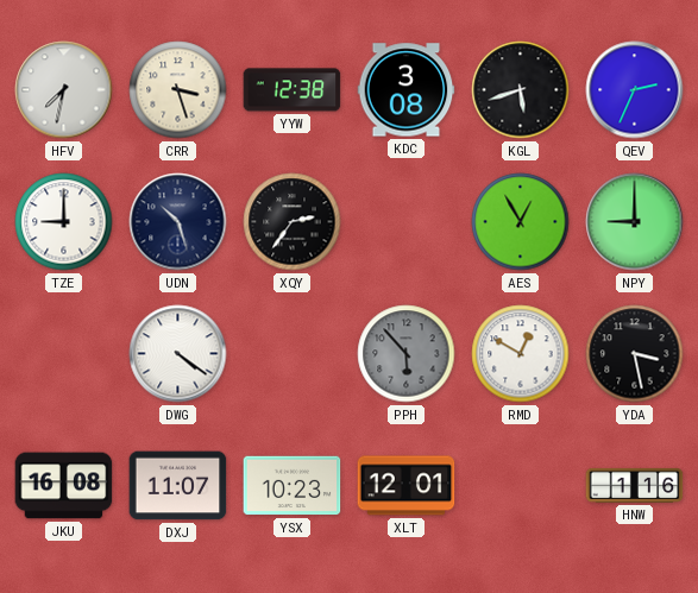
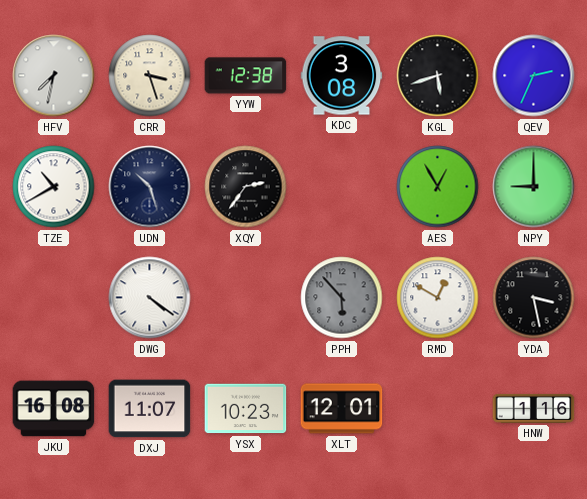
TZE: 9:00 -> 10:40 (54, 187)
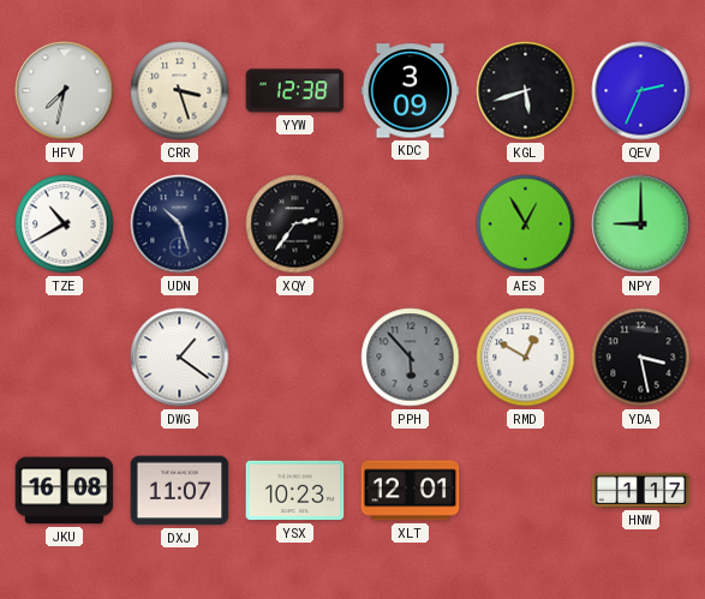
KDC: 3:08 -> 3:09 (411, 91)
DWG: 4:21 -> 1:21 (180, 358)
HNW: 1:16 -> 1:17 (641, 490)
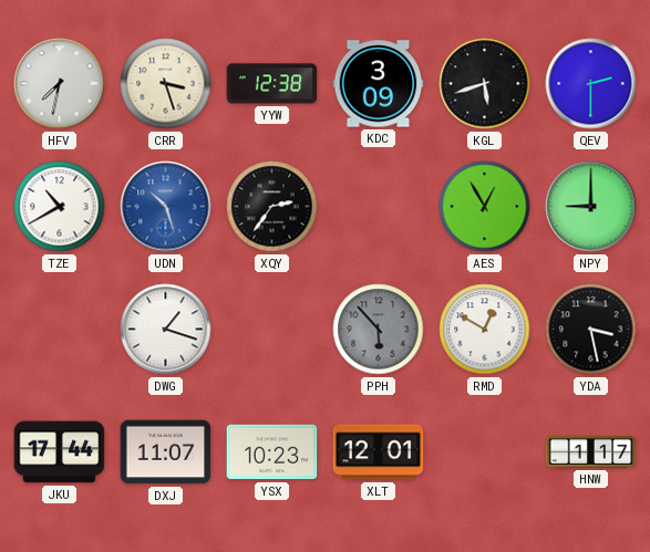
QEV: 2:34 -> 2:30 (591, 84)
UDN dial: navy -> blue (166, 207)
DWG: 1:21 -> 1:18 (166, 330)
JKU: 16:08 -> 17:44 (60, 452)
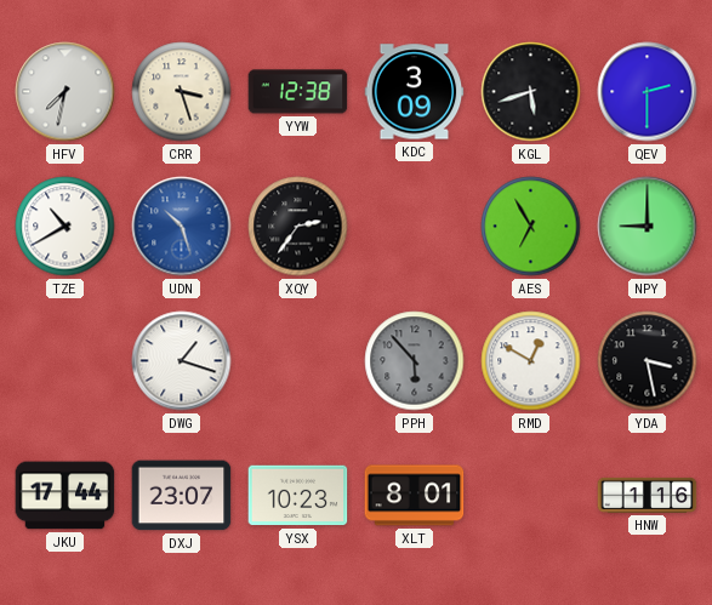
AES: 12:55 -> 6:55 (531, 227)
DXJ: 11:07 -> 23:07 (182, 496)
XLT: 12:01 -> 8:01 (415, 496)
HNW: 1:17 -> 1:16 (648, 495)
